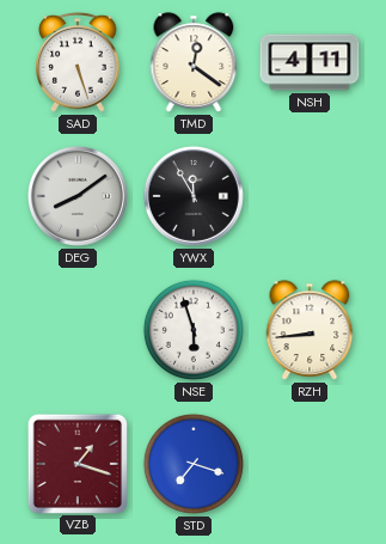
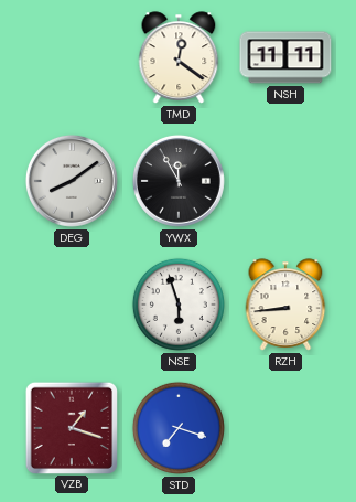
SAD: 5:27 -> none (78, 63)
NSH: 4:11 -> 11:11 (285, 57)
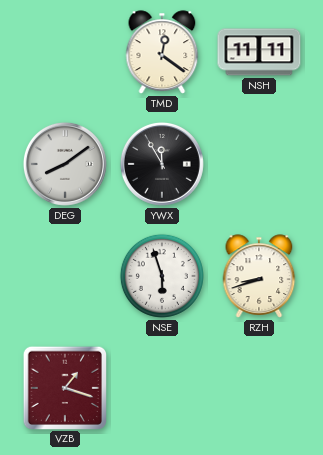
RZH: 8:44 -> 8:42 (259, 276)
STD: 7:18 -> none (179, 428)
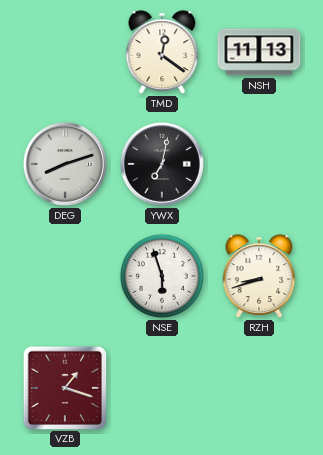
NSH: 11:11 -> 11:13 (259, 52)
DEG: 8:09 -> 8:12 (65, 164)
YWX: 11:55 -> 7:02 (162, 164)
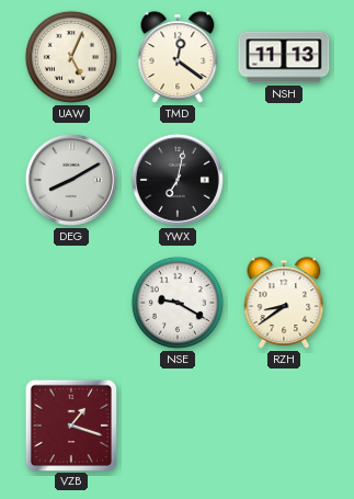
UAW: none -> 5:04 (71, 57)
DEG: 8:12 -> 8:10 (71, 180)
NSE: 5:57 -> 9:20 (178, 303)
RZH: 8:42 -> 8:39 (284, 303)
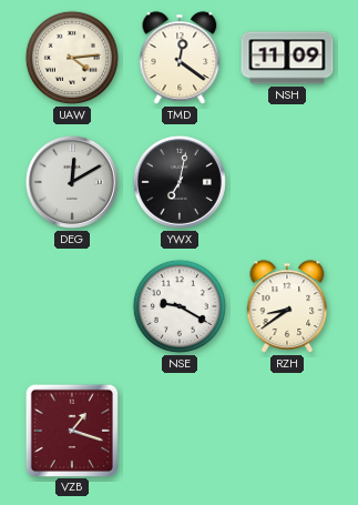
UAW: 5:04 -> 4:14 (72, 58)
NSH: 11:13 -> 11:09 (287, 58)
DEG: 8:10 -> 12:10 (72, 182)
